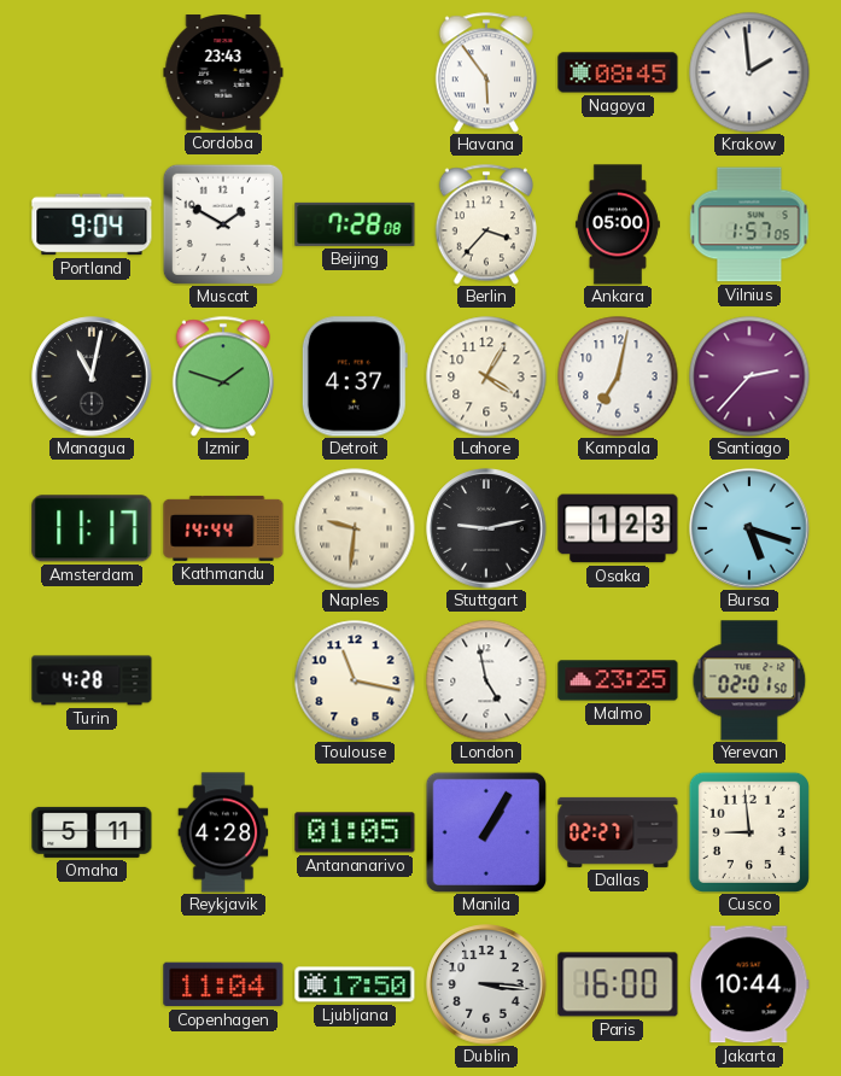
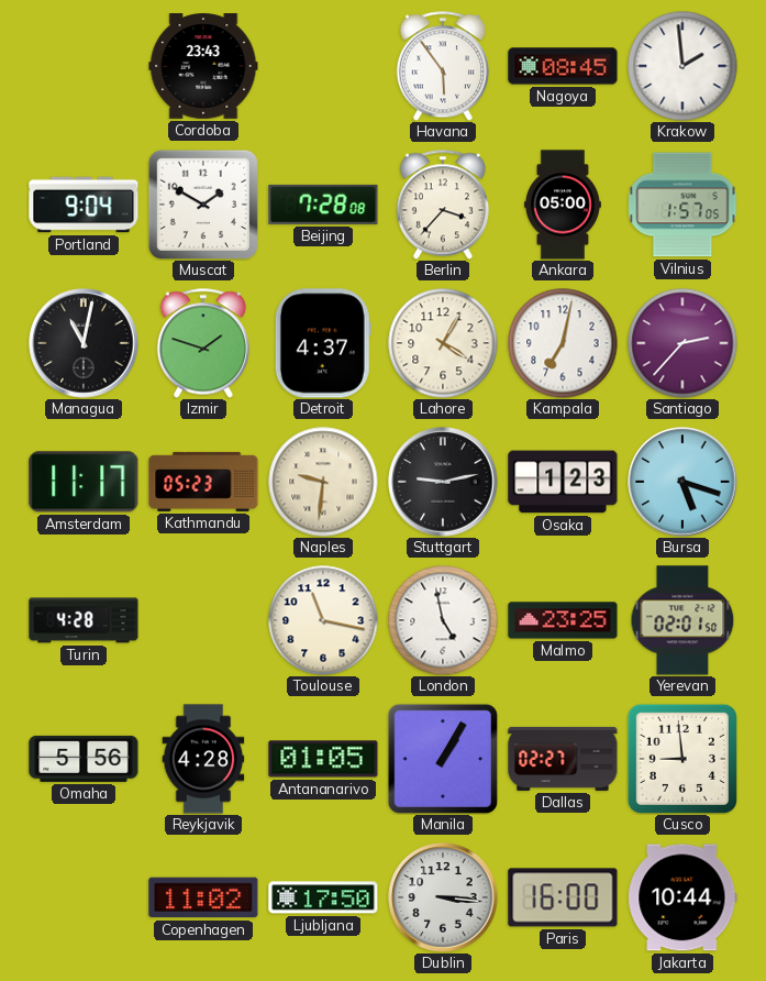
Kathmandu: 14:44 -> 05:23 (203, 482)
Omaha: 5:11 -> 5:56 (84, 759)
Copenhagen: 11:04 -> 11:02 (203, 897)
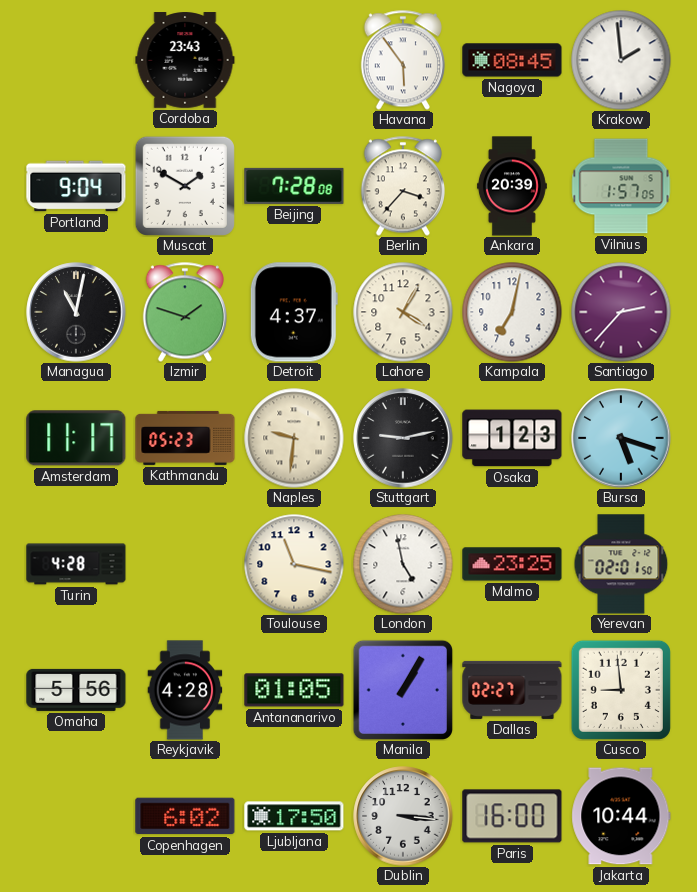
Ankara: 05:00 -> 20:39 (512, 186)
Copenhagen: 11:02 -> 6:02 (185, 816)
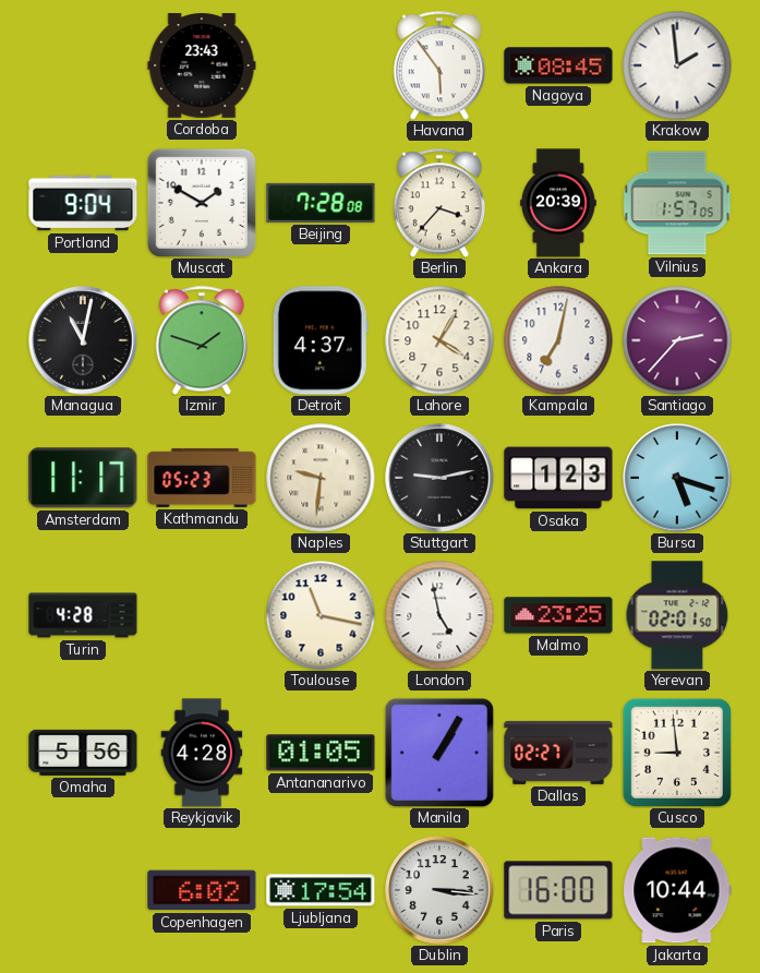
Ljubljana: 17:50 -> 17:54 (321, 890)
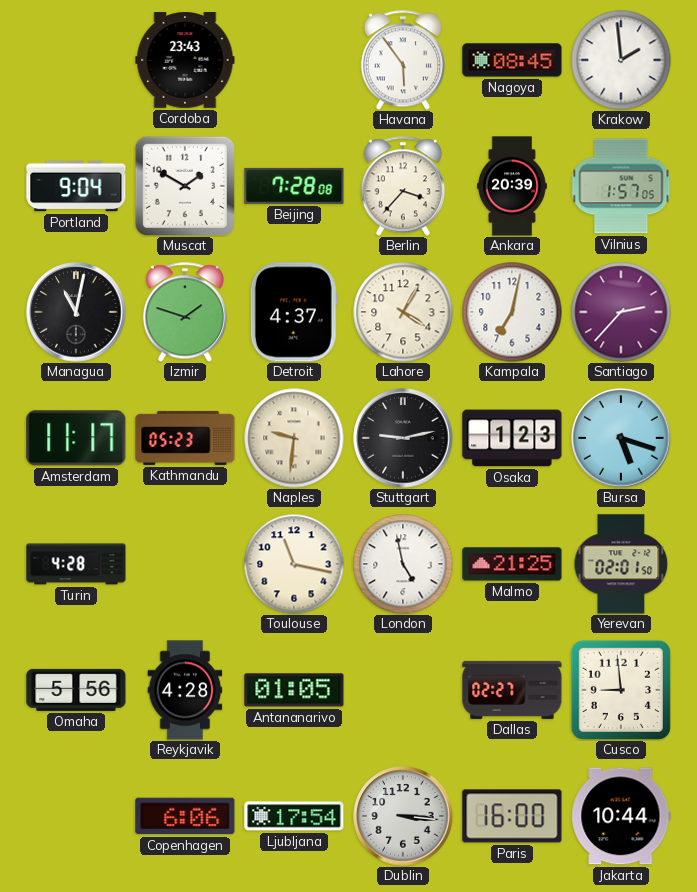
Malmo: 23:25 -> 21:25 (512, 564)
Manila: 1:05 -> none (438, 752)
Copenhagen: 6:02 -> 6:06 (185, 816)
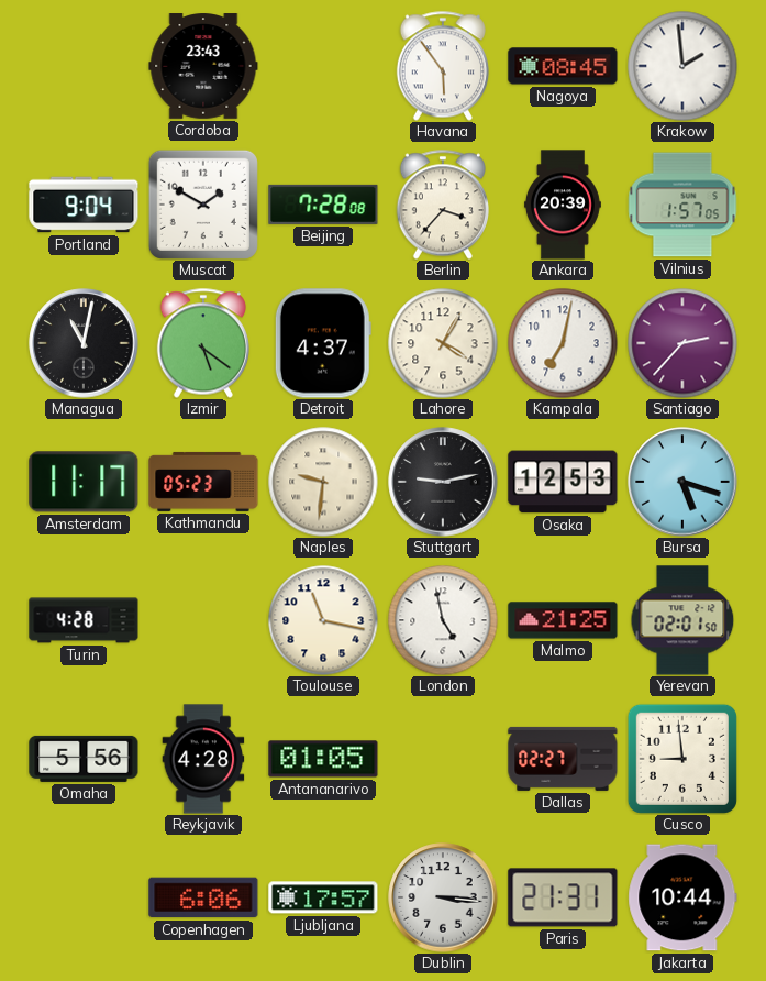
Izmir: 1:48 -> 5:21 (203, 343)
Osaka: 1:23 -> 12:53 (563, 482)
Ljubljana: 17:54 -> 17:57 (323, 897)
Paris: 16:00 -> 21:31 (563, 897)
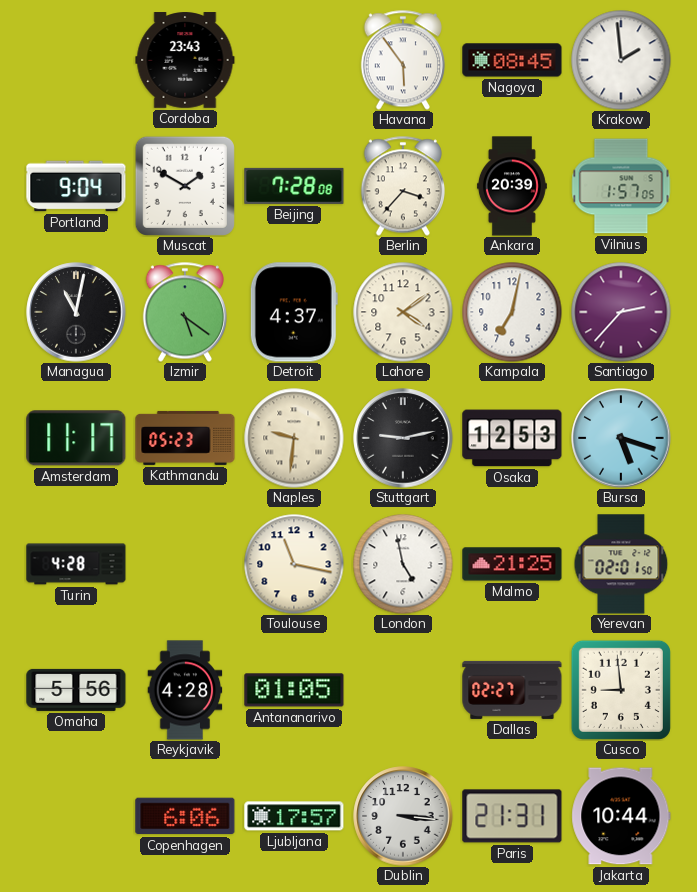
Lahore: 4:05 -> 4:09 (403, 312)
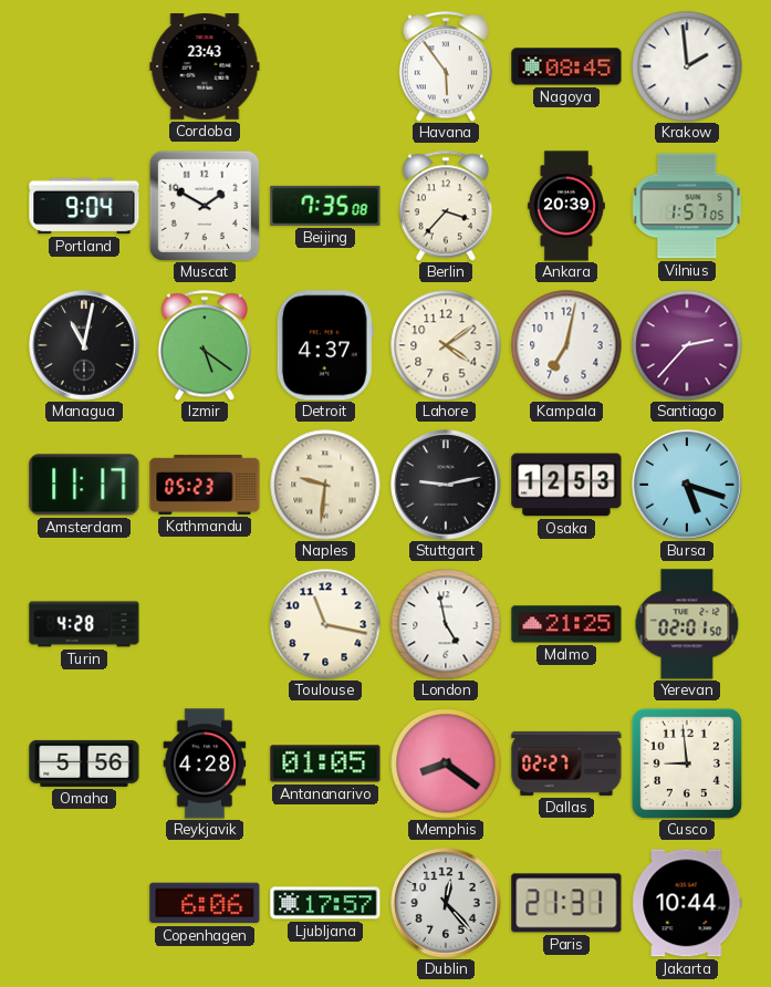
Beijing: 7:28 -> 7:35 (325, 206)
Memphis: none -> 8:21 (446, 763)
Dublin: 3:16 -> 12:23 (446, 903)
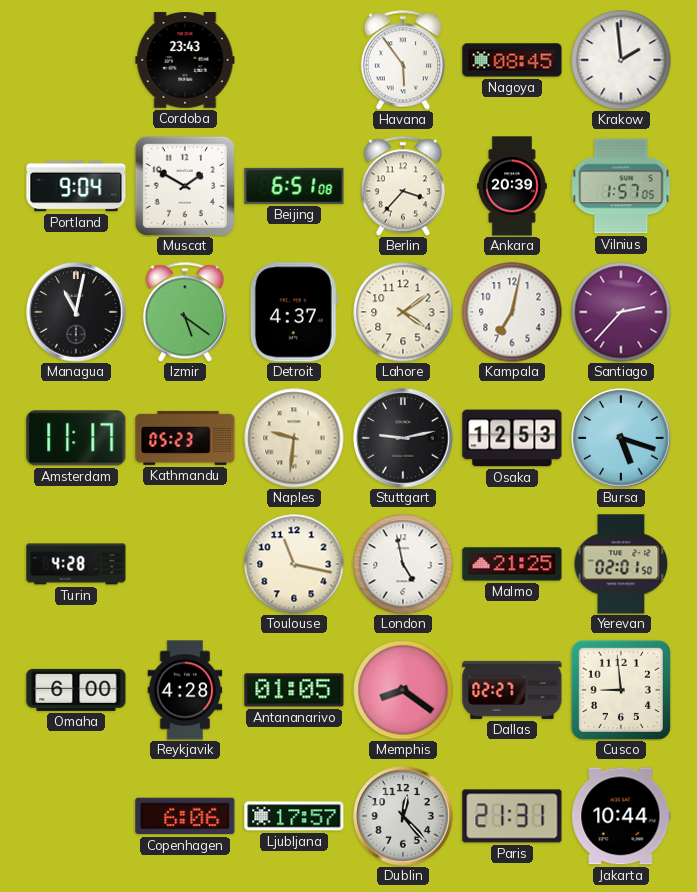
Beijing: 7:35 -> 6:51 (294, 186)
Omaha: 5:56 -> 6:00 (76, 690)
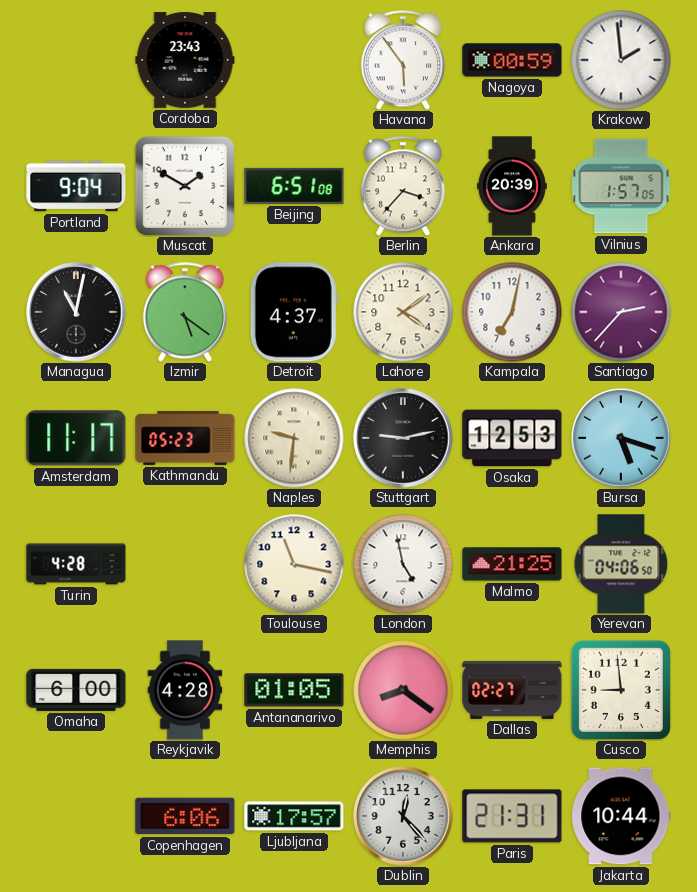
Nagoya: 08:45 -> 00:59 (512, 60)
Yerevan: 02:01 -> 04:06 (621, 564)
